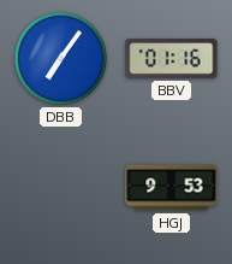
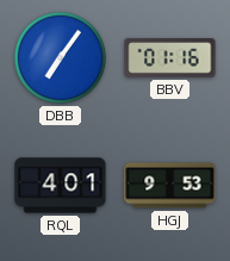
RQL: none -> 4:01 (61, 186)
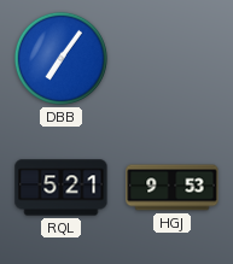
BBV: 01:16 -> none (170, 58)
RQL: 4:01 -> 5:21 (62, 188)
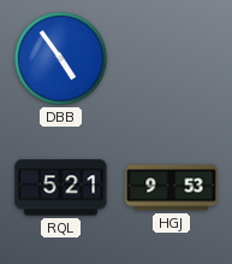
DBB: 7:06 -> 4:54 (60, 58)
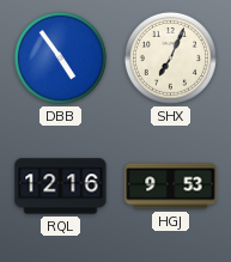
SHX: none -> 7:04 (170, 57)
RQL: 5:21 -> 12:16 (61, 187)
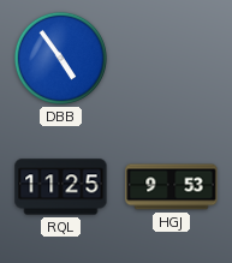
SHX: 7:04 -> none (170, 57)
RQL: 12:16 -> 11:25 (61, 187)
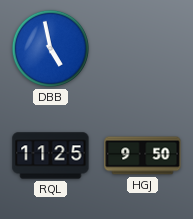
DBB: 4:54 -> 4:58 (50, 48)
HGJ: 9:53 -> 9:50 (143, 156)
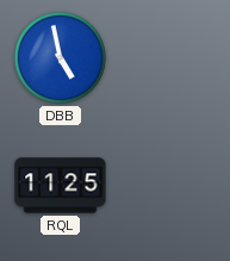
HGJ: 9:50 -> none (143, 156)
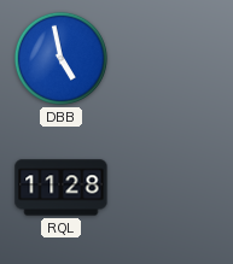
RQL: 11:25 -> 11:28 (62, 188)
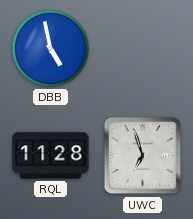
UWC: none -> 6:57 (143, 156)
